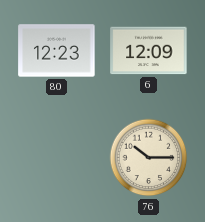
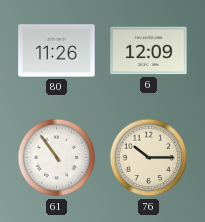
80: 12:23 -> 11:26 (57, 51)
61: none -> 10:54 (57, 158)
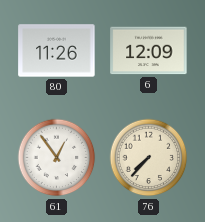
61: 10:54 -> 12:54 (57, 158)
76: 10:15 -> 7:37 (149, 158)
